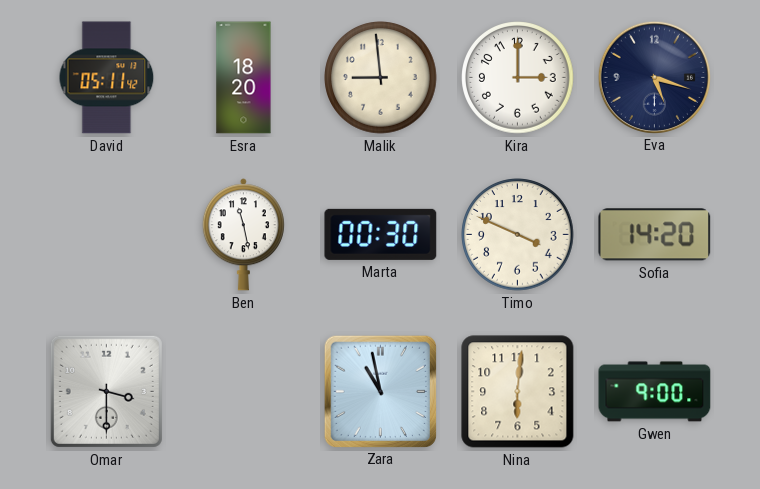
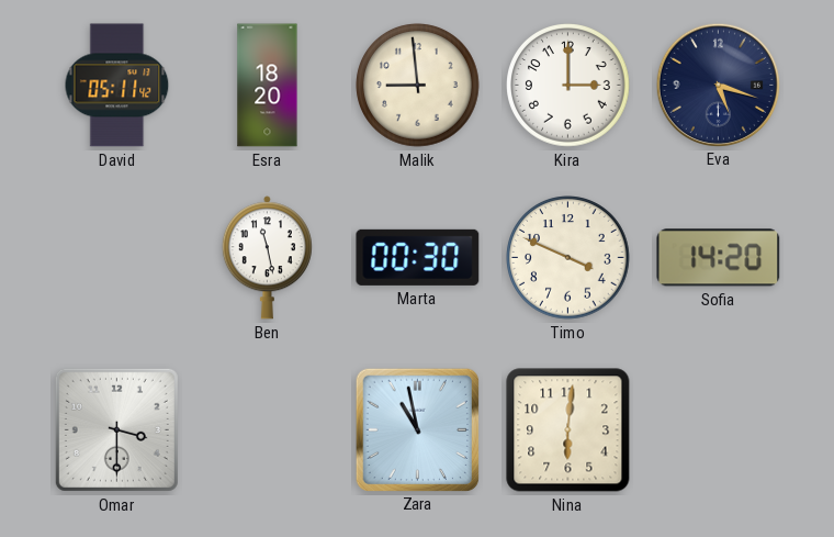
Gwen: 9:00 -> none (655, 392)
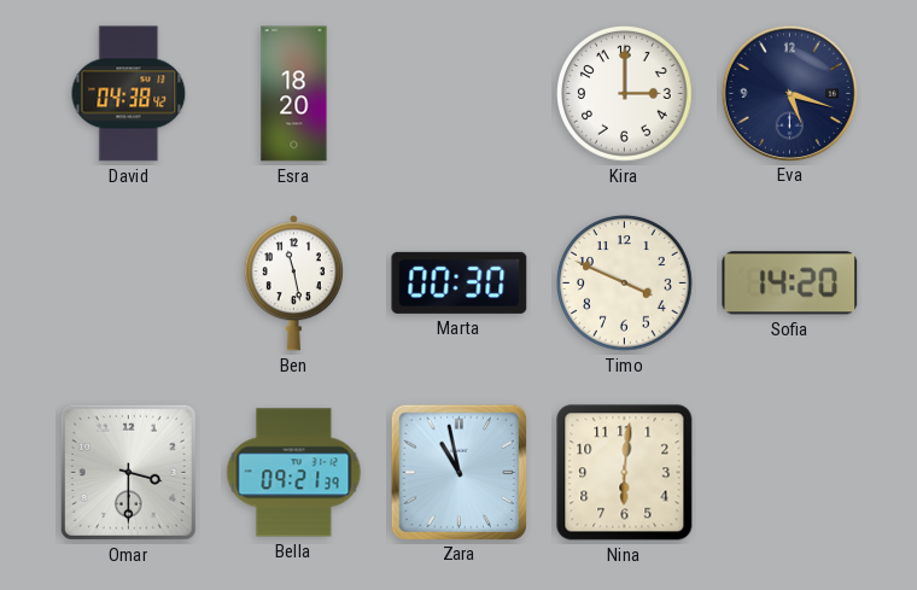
David: 05:11 -> 04:38 (129, 94)
Malik: 8:59 -> none (418, 86)
Bella: none -> 09:21 (294, 473)
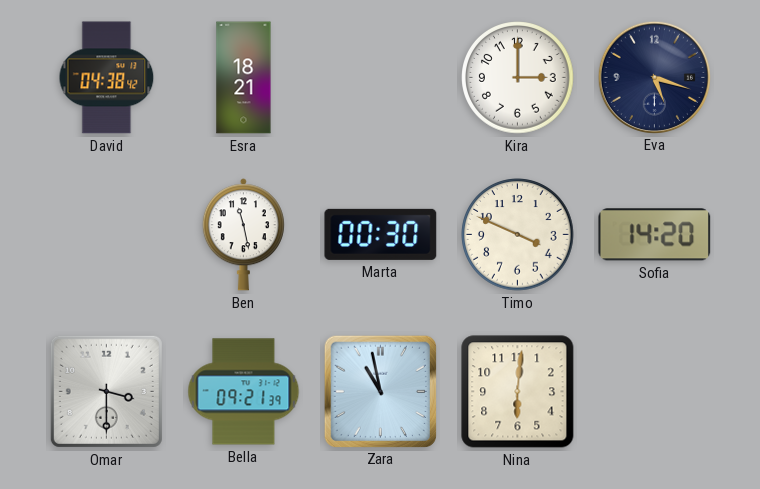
Esra: 18:20 -> 18:21 (244, 78)
